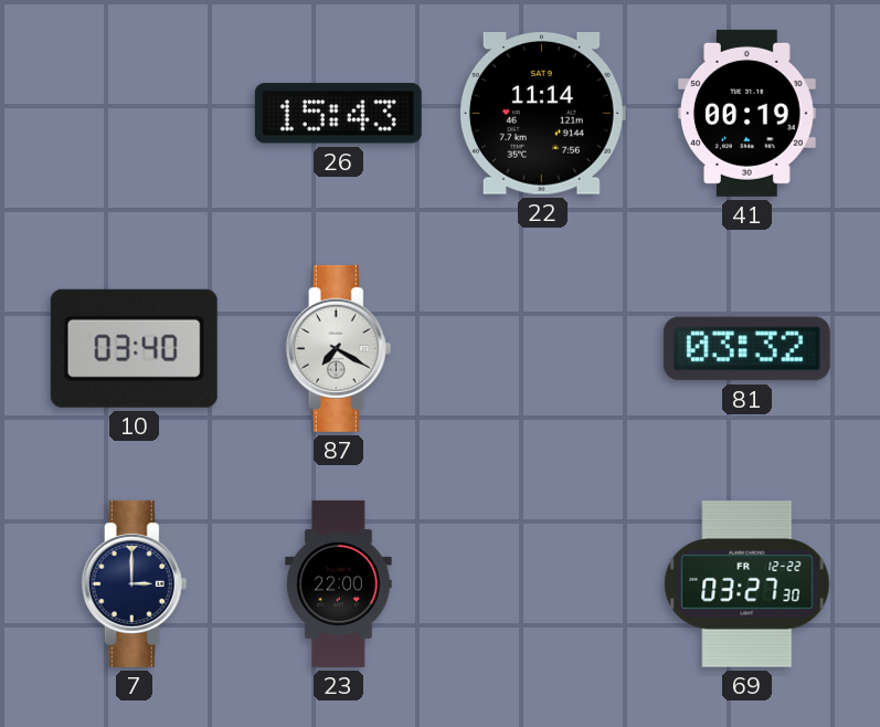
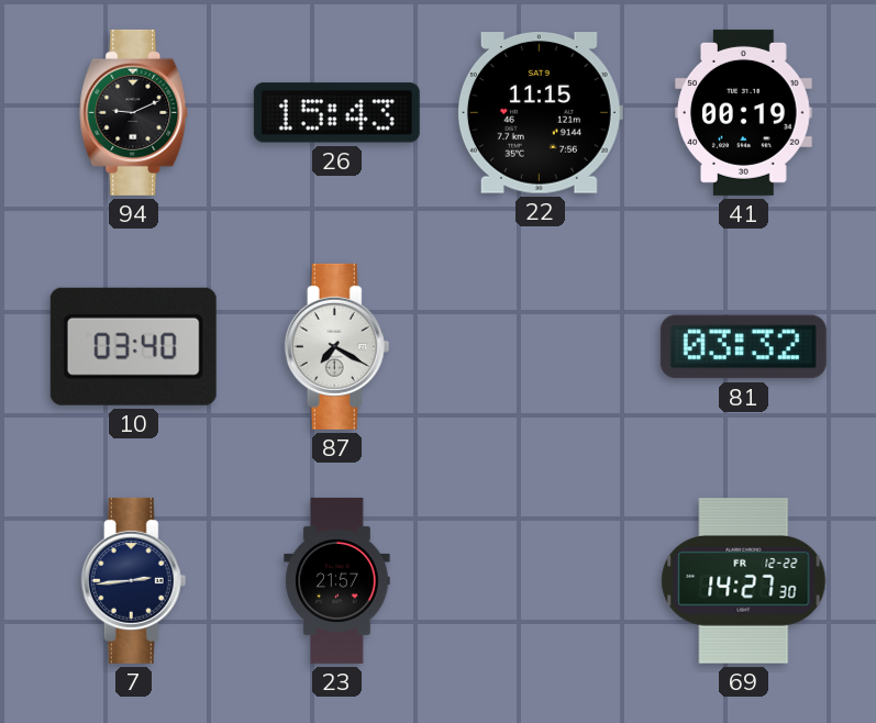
94: none -> 9:11 (134, 112)
22: 11:14 -> 11:15 (540, 113)
7: 3:00 -> 2:44 (134, 580)
23: 22:00 -> 21:57 (337, 580)
69: 03:27 -> 14:27 (744, 581)
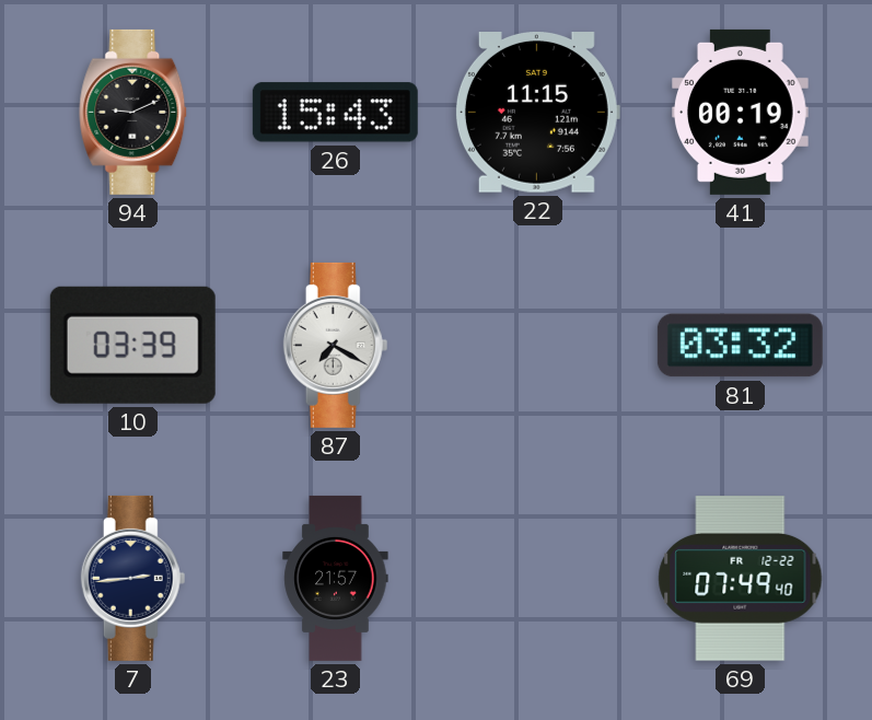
10: 03:40 -> 03:39 (132, 345)
69: 14:27 -> 07:49 (741, 579)
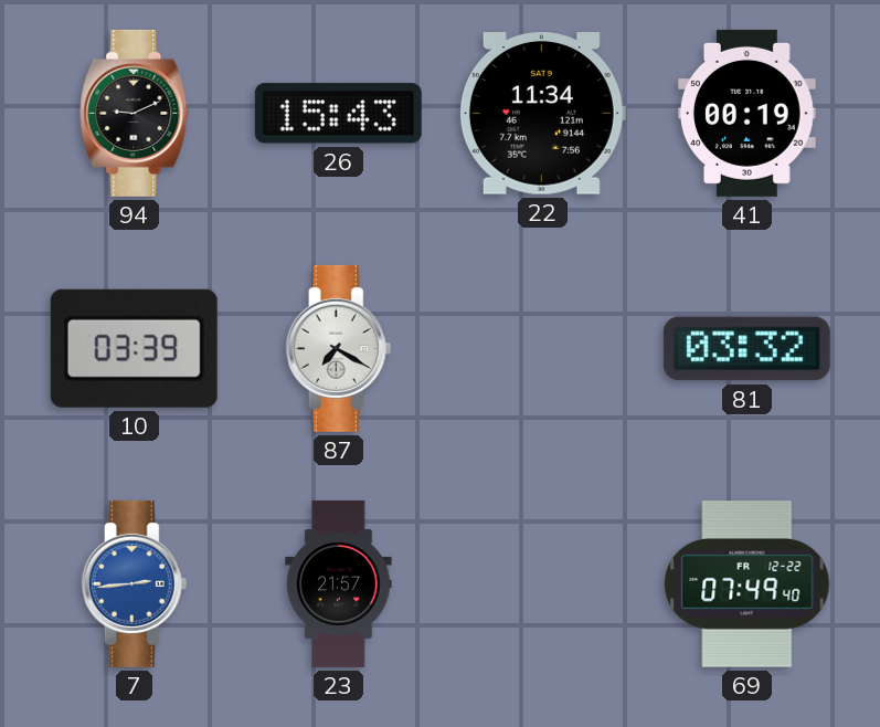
22: 11:15 -> 11:34 (542, 114)
7 dial: navy -> blue (135, 583)
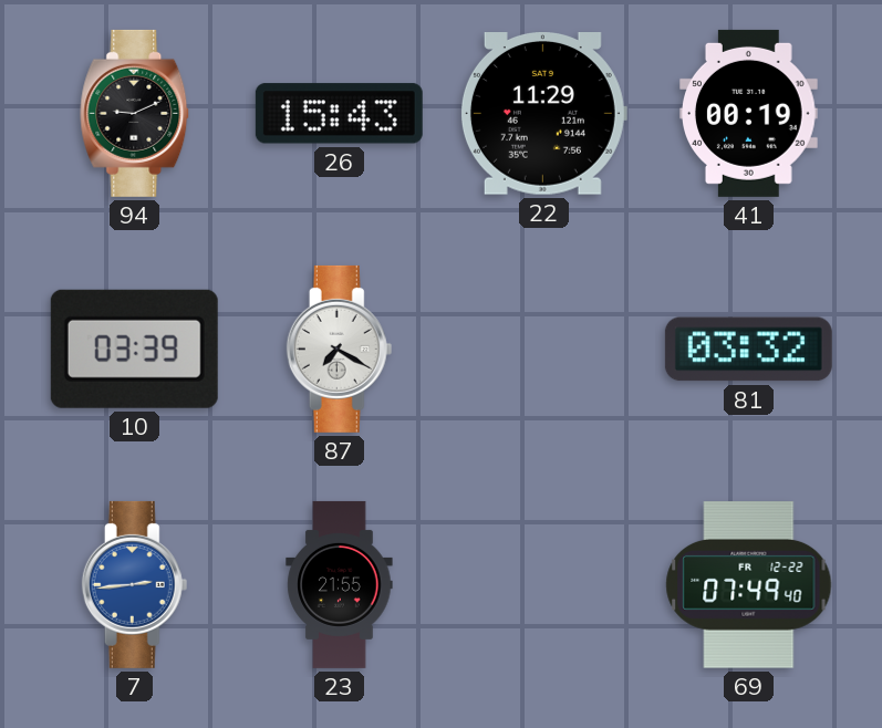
22: 11:34 -> 11:29 (543, 114)
23: 21:57 -> 21:55 (340, 584)
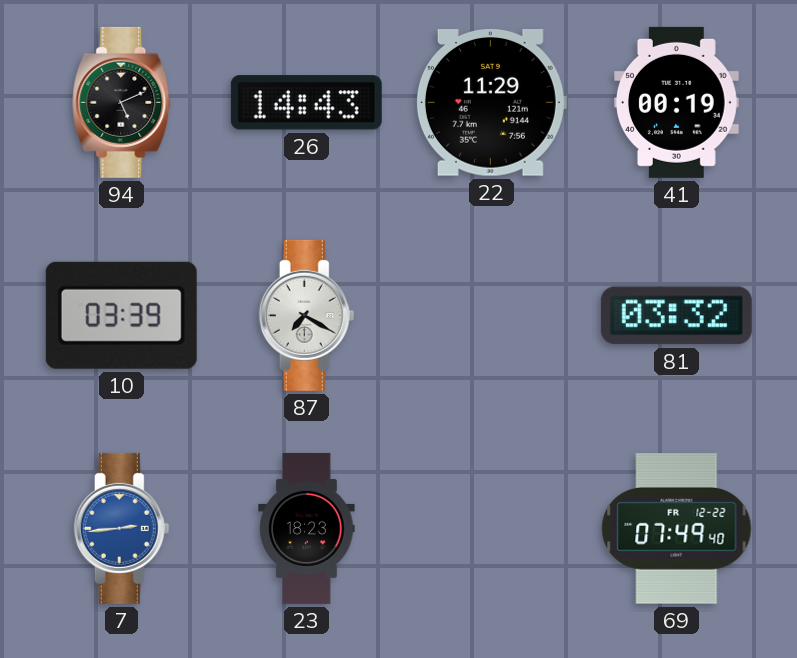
94: 9:11 -> 5:11 (122, 102)
26: 15:43 -> 14:43 (306, 103)
23: 21:55 -> 18:23 (307, 528)
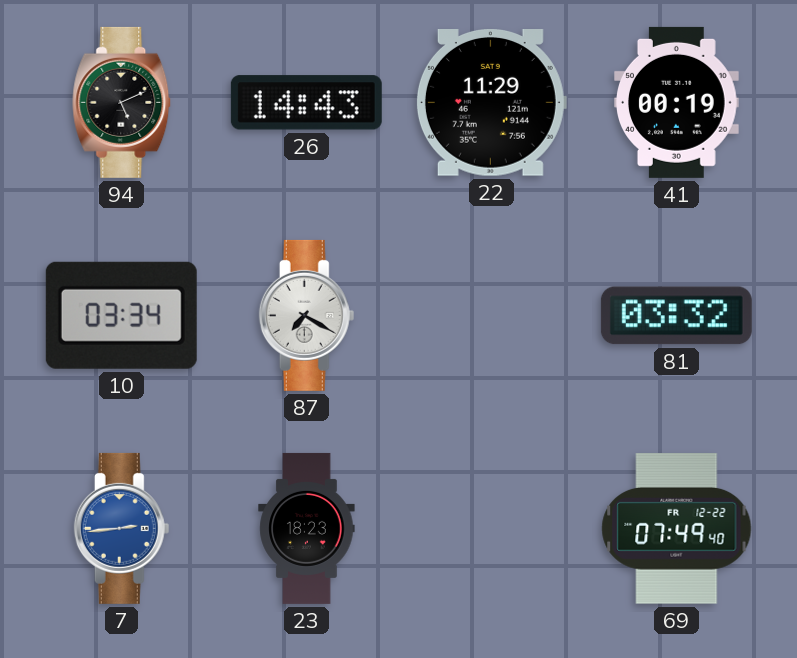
10: 03:39 -> 03:34 (121, 315)
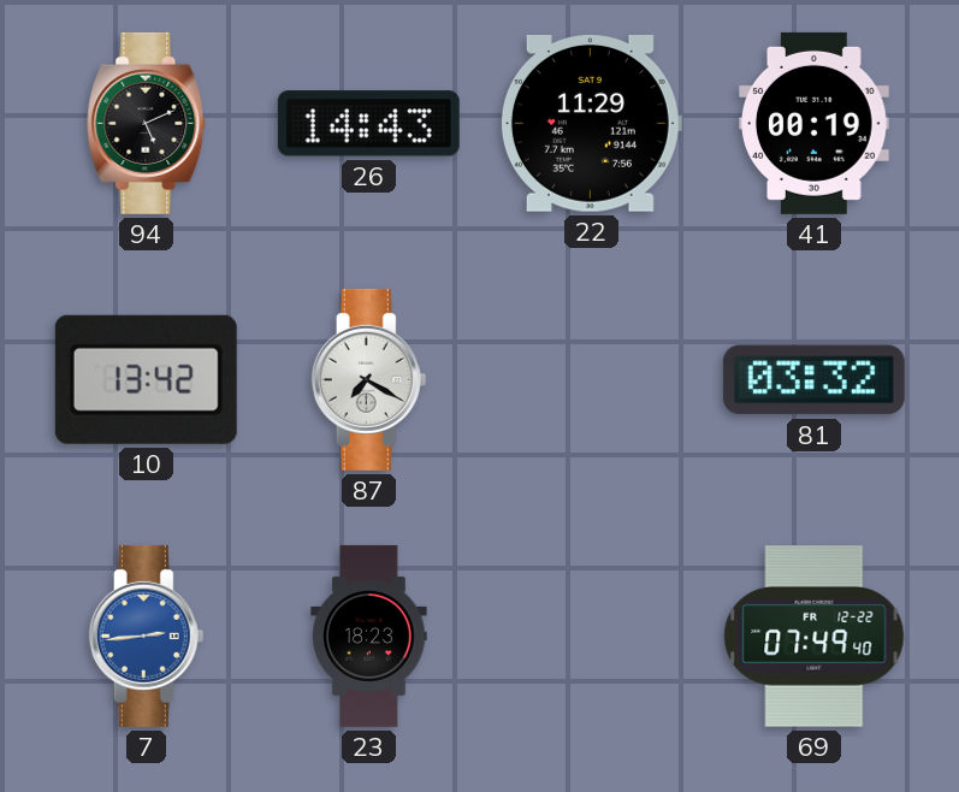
10: 03:34 -> 13:42 (146, 379)
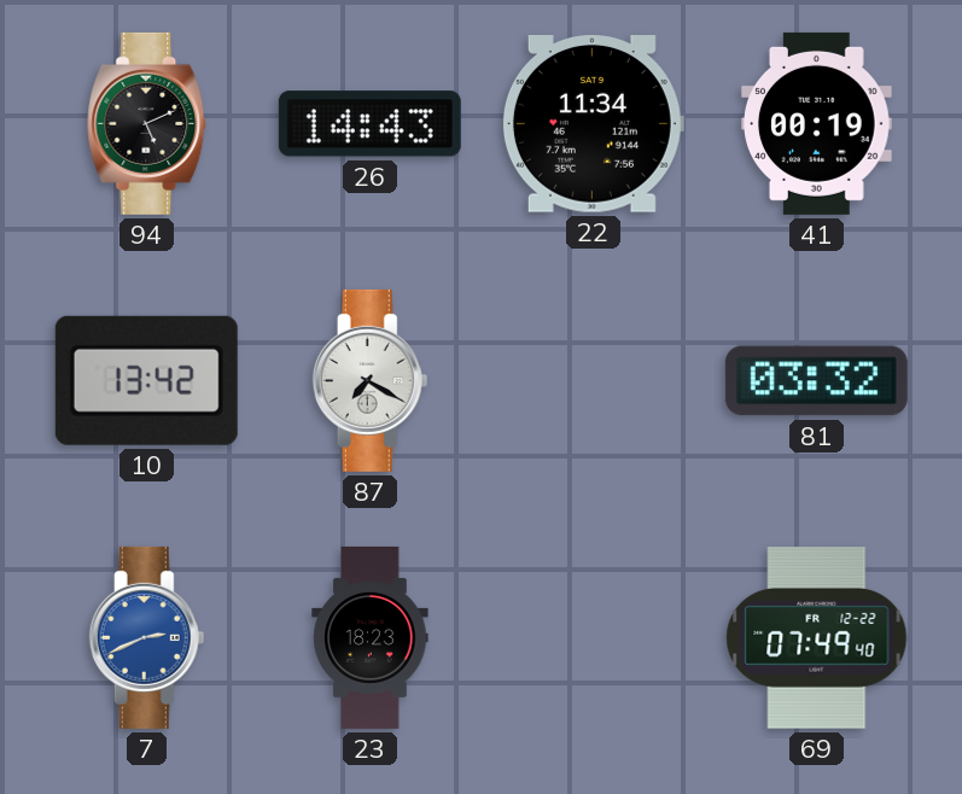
22: 11:29 -> 11:34 (593, 124)
7: 2:44 -> 2:41 (147, 637)
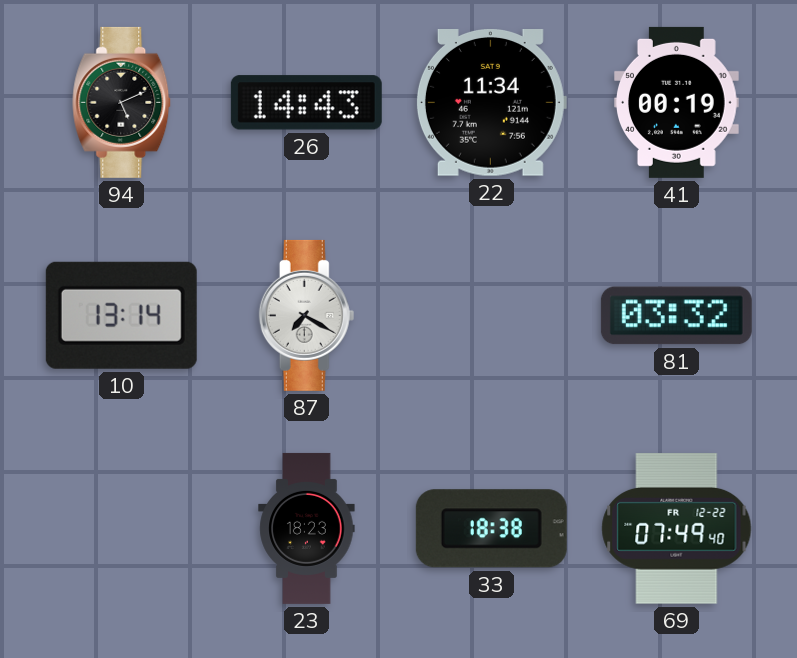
10: 13:42 -> 13:14 (121, 315)
7: 2:41 -> none (147, 637)
33: none -> 18:38 (491, 529)
